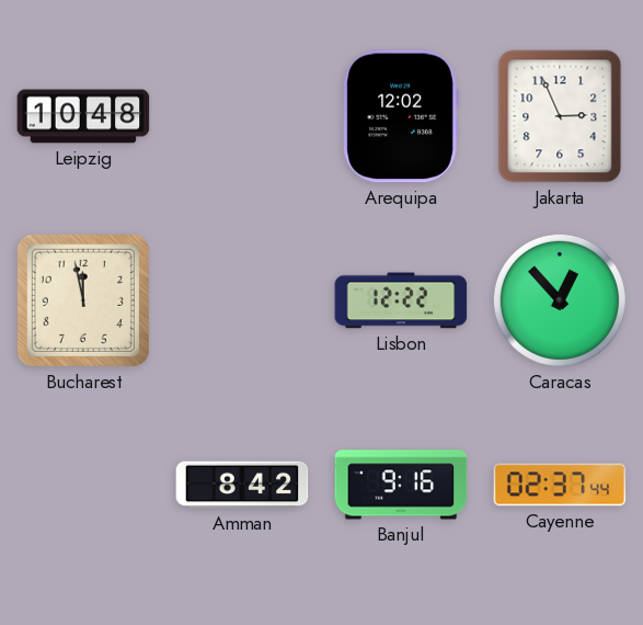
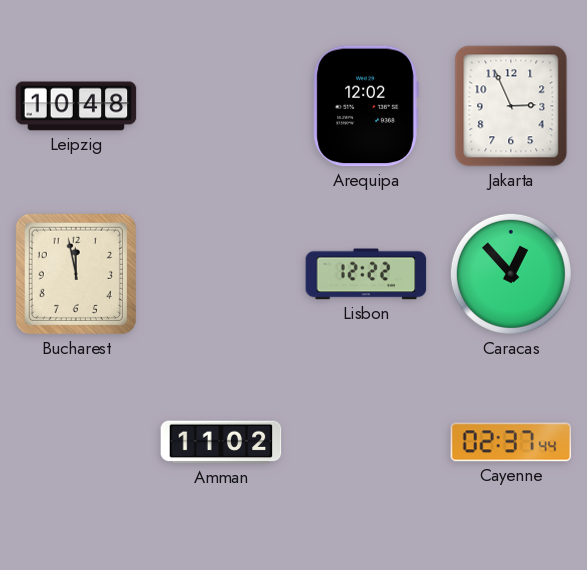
Amman: 8:42 -> 11:02 (221, 442)
Banjul: 9:16 -> none (401, 485)
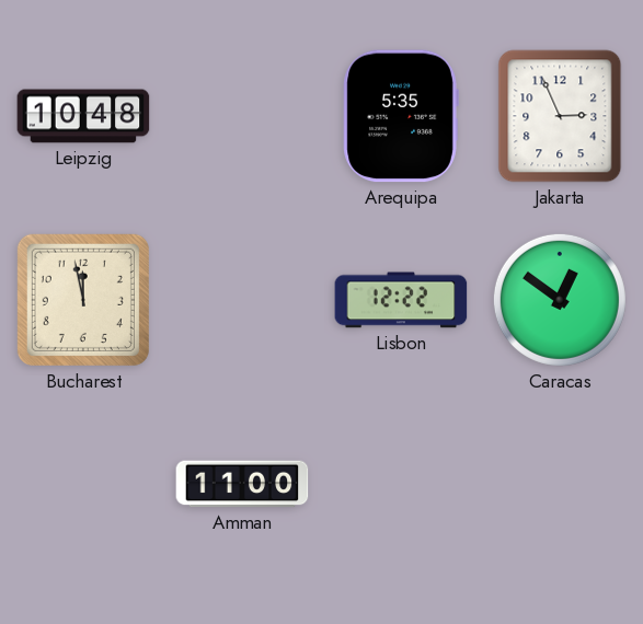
Arequipa: 12:02 -> 5:35 (401, 116)
Caracas: 12:53 -> 12:51 (560, 300)
Amman: 11:02 -> 11:00 (242, 484)
Cayenne: 02:37 -> none (511, 442)
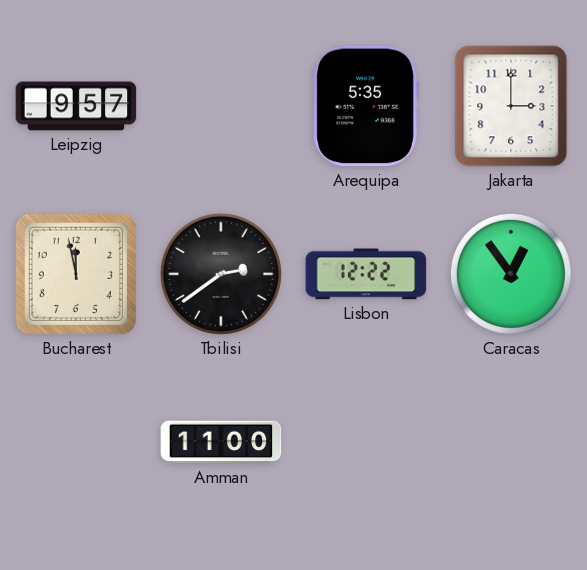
Leipzig: 10:48 -> 9:57 (76, 106)
Jakarta: 2:56 -> 3:00 (511, 106)
Tbilisi: none -> 2:39 (221, 274)
Caracas: 12:51 -> 12:54 (511, 274)
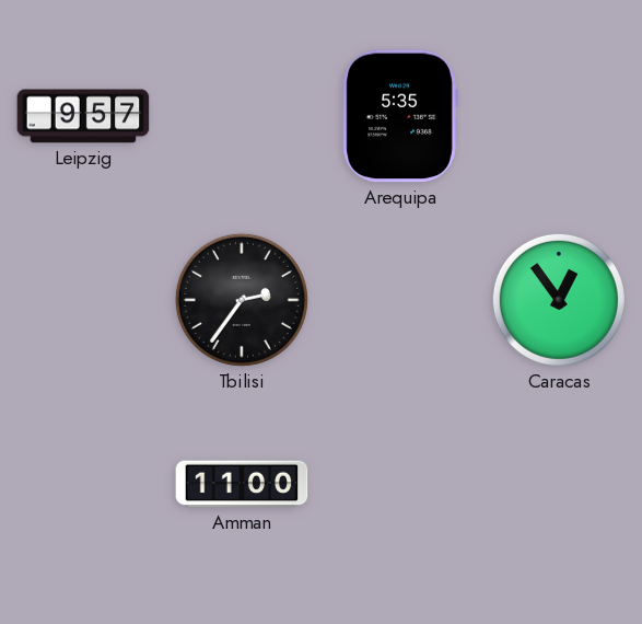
Jakarta: 3:00 -> none (511, 106)
Bucharest: 11:58 -> none (76, 274)
Tbilisi: 2:39 -> 2:36 (242, 300)
Lisbon: 12:22 -> none (366, 274)
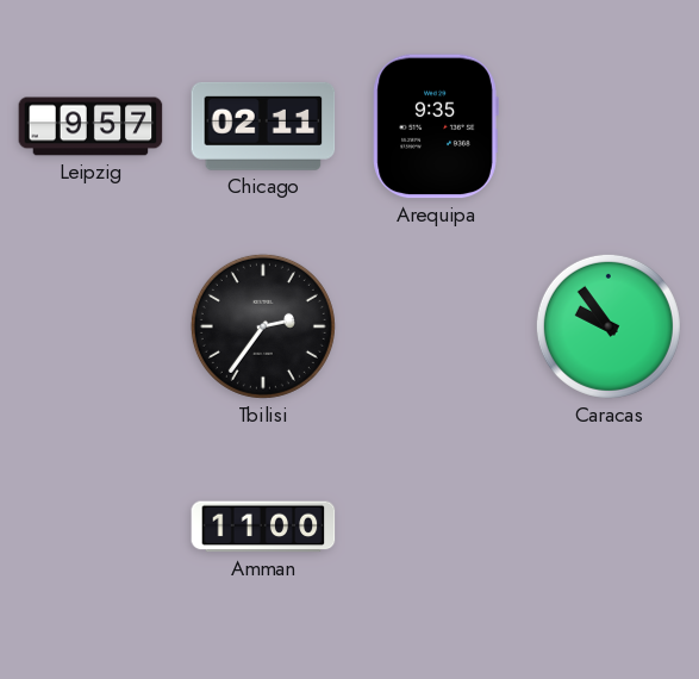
Chicago: none -> 02:11 (263, 126)
Arequipa: 5:35 -> 9:35 (436, 126)
Caracas: 12:54 -> 9:54 (608, 326)
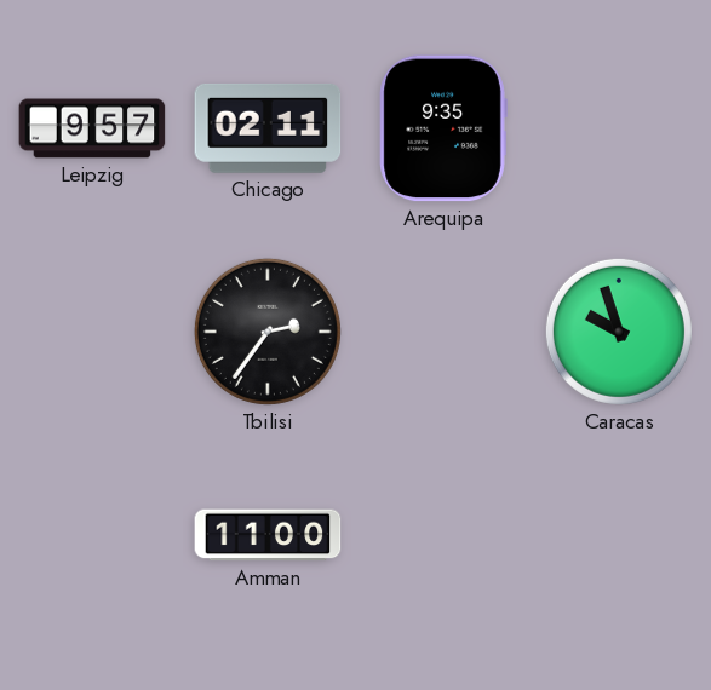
Caracas: 9:54 -> 9:57 (619, 332)
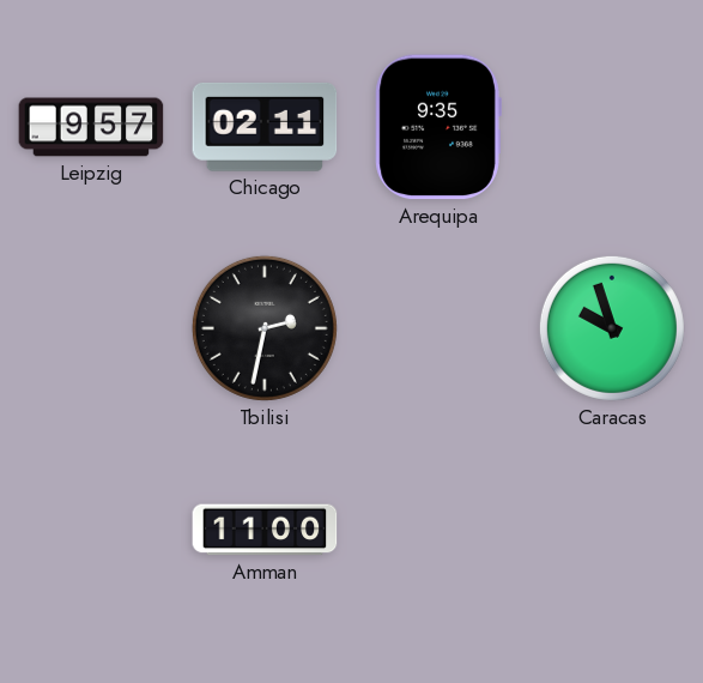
Tbilisi: 2:36 -> 2:32 (265, 328)
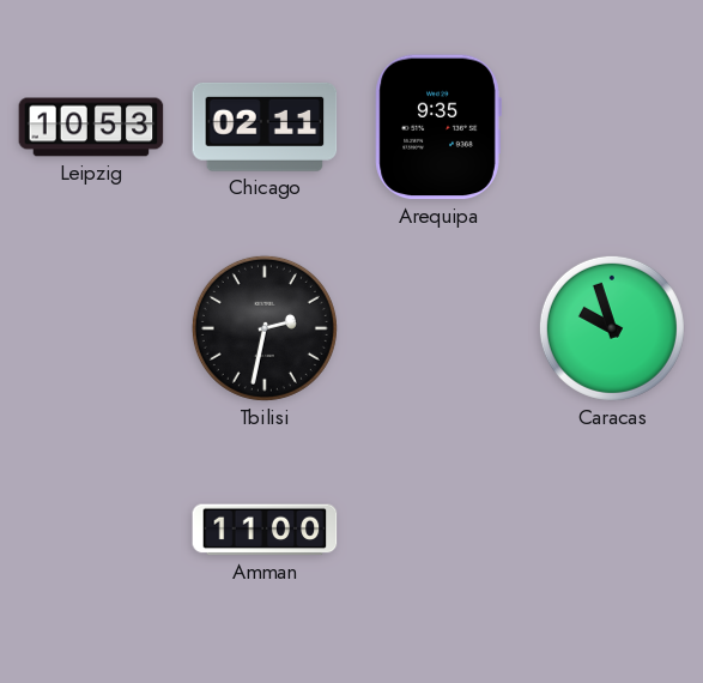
Leipzig: 9:57 -> 10:53 (91, 127)
